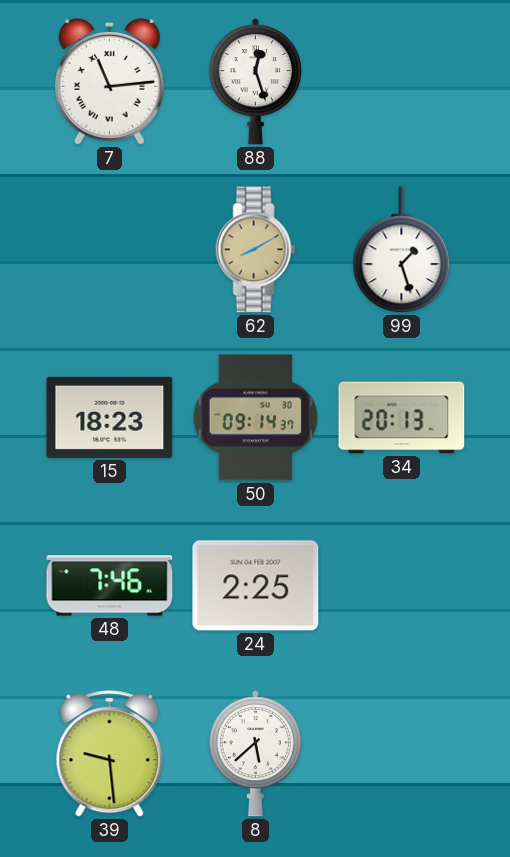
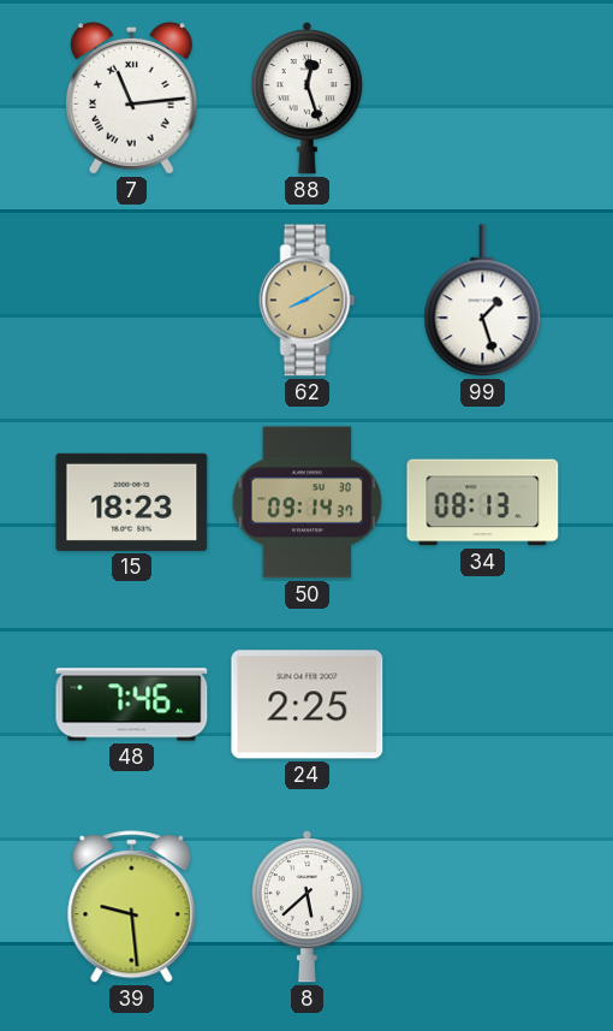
34: 20:13 -> 08:13 (483, 503)
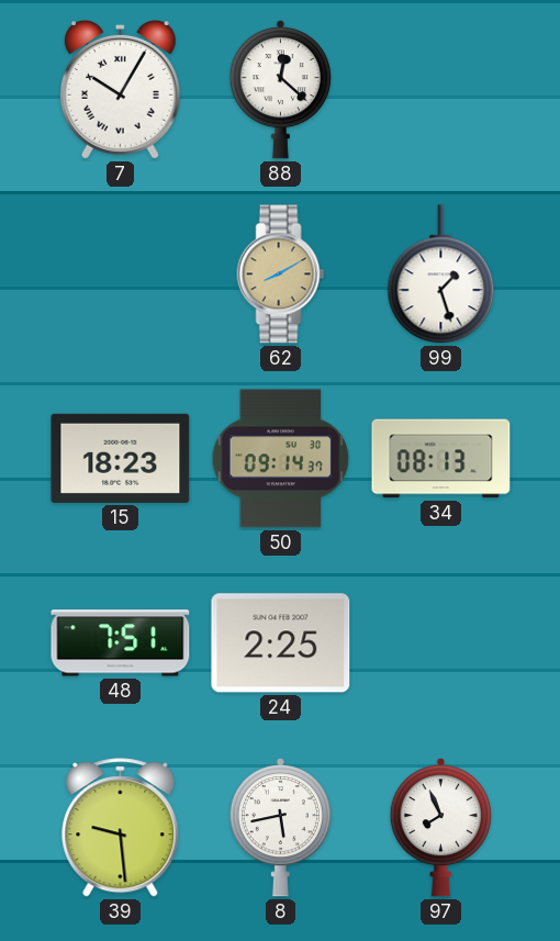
7: 11:14 -> 10:05 (120, 89)
88: 12:27 -> 12:22 (280, 90)
48: 7:46 -> 7:51 (121, 643)
8: 5:38 -> 5:43 (280, 828)
97: none -> 7:56 (440, 828)
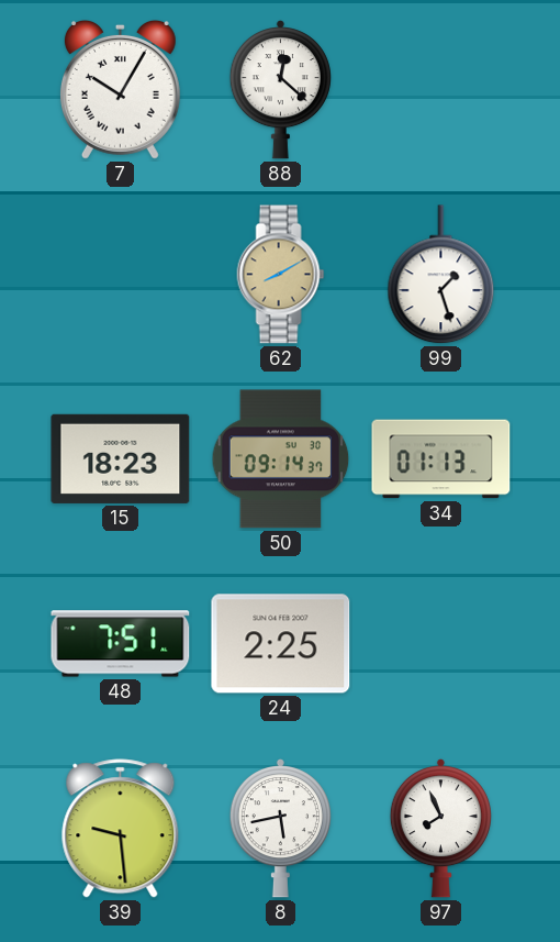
34: 08:13 -> 01:13 (441, 459)
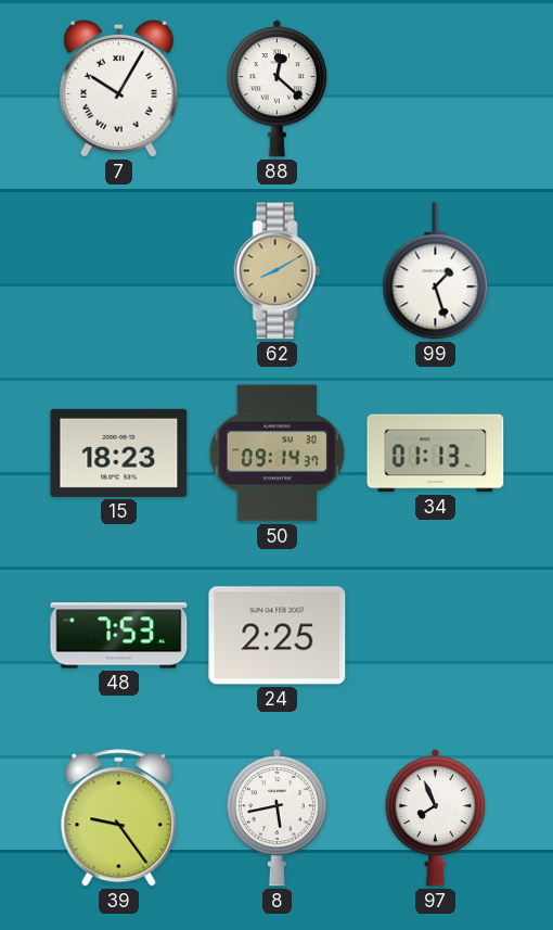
48: 7:51 -> 7:53 (119, 636)
39: 9:29 -> 9:24 (119, 818)
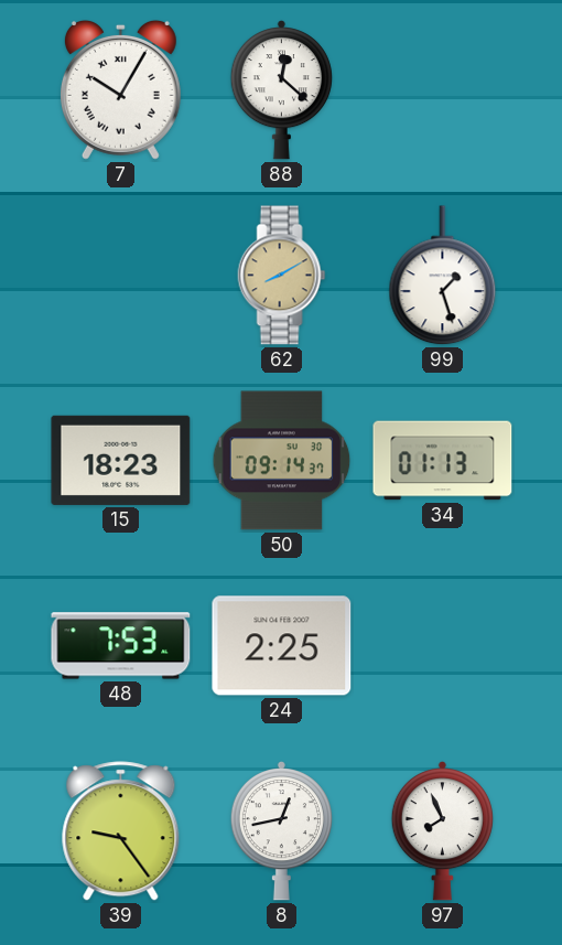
8: 5:43 -> 12:43 (281, 831)
